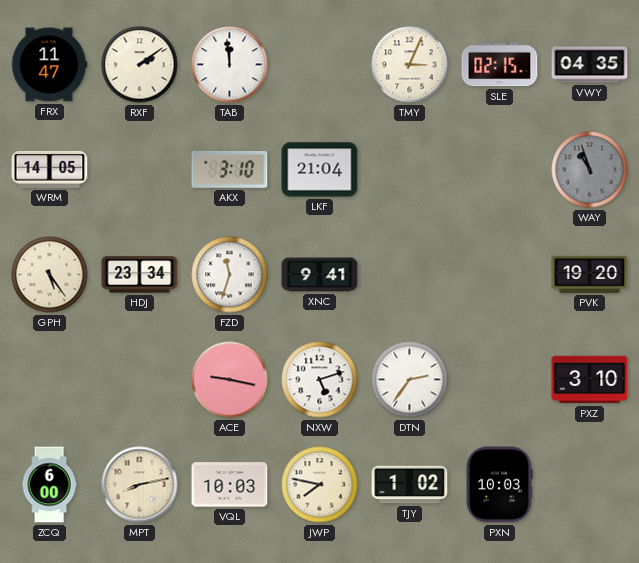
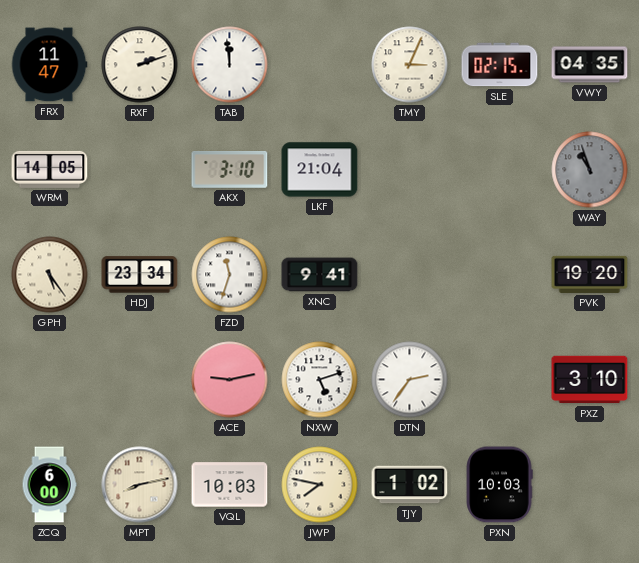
RXF: 2:09 -> 2:12 (140, 65)
ACE: 9:17 -> 9:13 (230, 380)
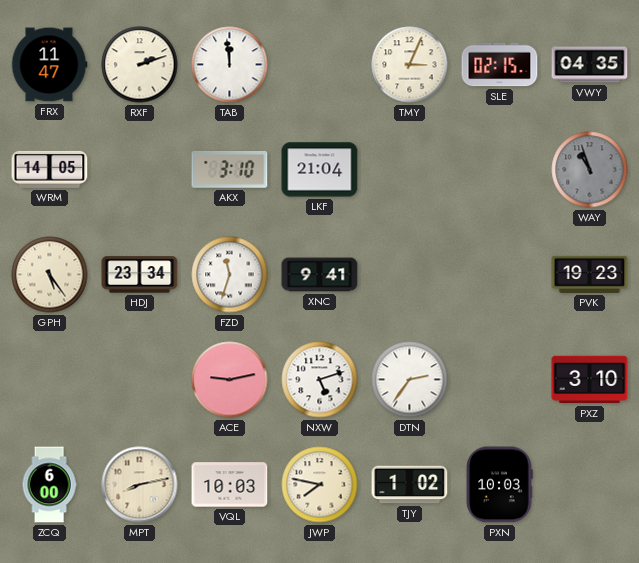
PVK: 19:20 -> 19:23 (590, 274)
